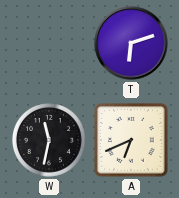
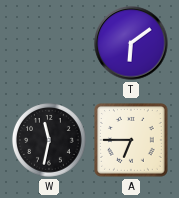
T: 6:12 -> 6:09 (131, 43)
A: 6:41 -> 6:45 (132, 141)
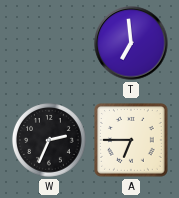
T: 6:09 -> 6:59 (131, 43)
W: 11:32 -> 2:34 (49, 140)
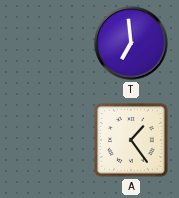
W: 2:34 -> none (49, 140)
A: 6:45 -> 1:24 (132, 141)
